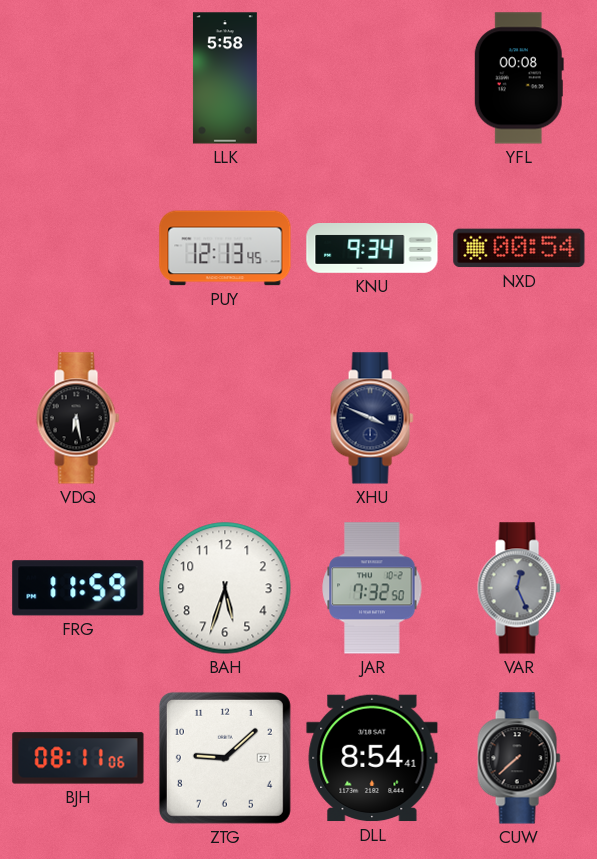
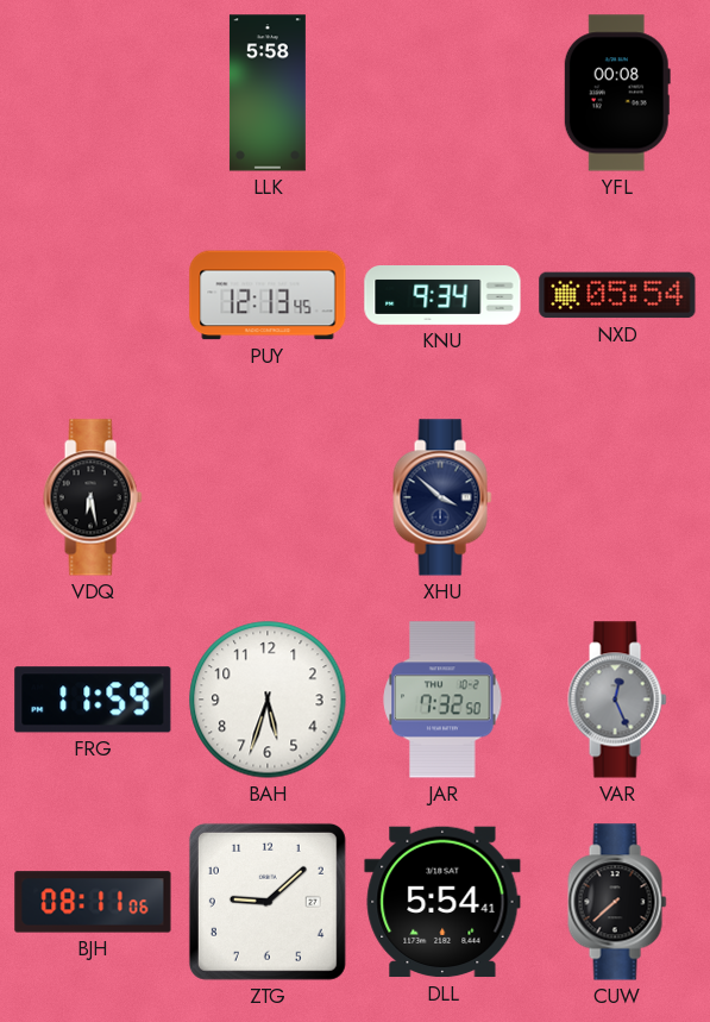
NXD: 00:54 -> 05:54 (617, 295)
XHU: 3:49 -> 3:52 (442, 497)
DLL: 8:54 -> 5:54 (442, 902)
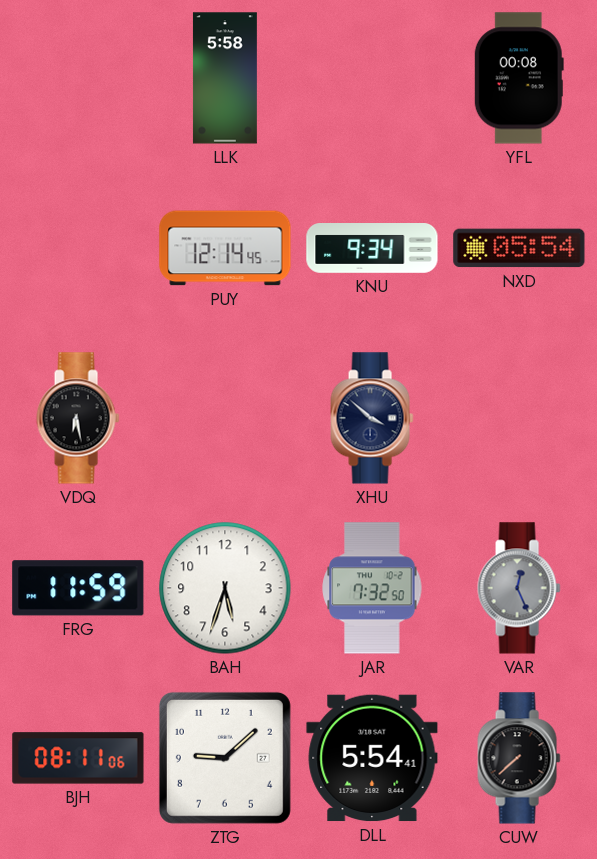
PUY: 12:13 -> 12:14 (225, 248)
